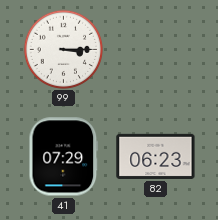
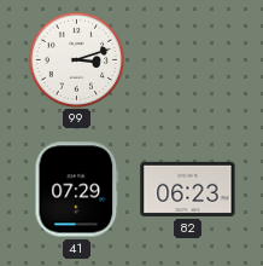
99: 3:15 -> 3:12 (76, 59)
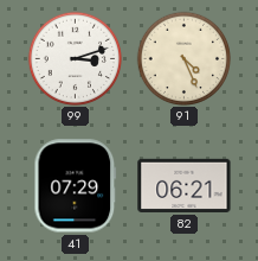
91: none -> 4:26 (183, 58)
82: 06:23 -> 06:21 (185, 185)
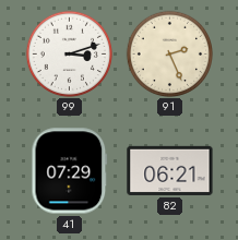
91: 4:26 -> 2:26 (169, 53)
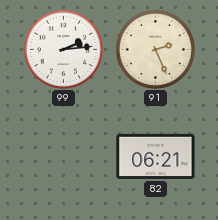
99: 3:12 -> 2:14 (63, 49)
41: 07:29 -> none (70, 171)
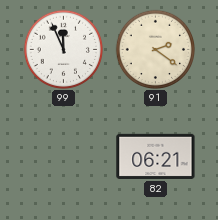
99: 2:14 -> 11:56 (63, 49)
91: 2:26 -> 2:21 (155, 49)
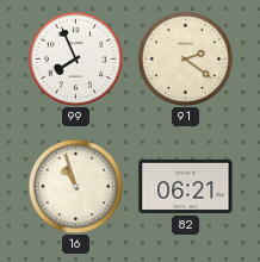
99: 11:56 -> 7:56 (75, 58)
16: none -> 10:57 (75, 186)
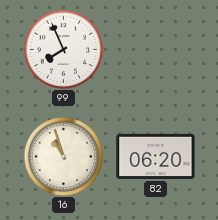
91: 2:21 -> none (185, 58)
82: 06:21 -> 06:20 (156, 156)
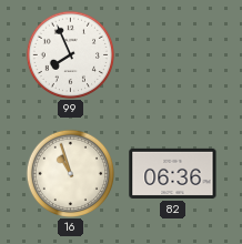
82: 06:20 -> 06:36 (173, 173)
